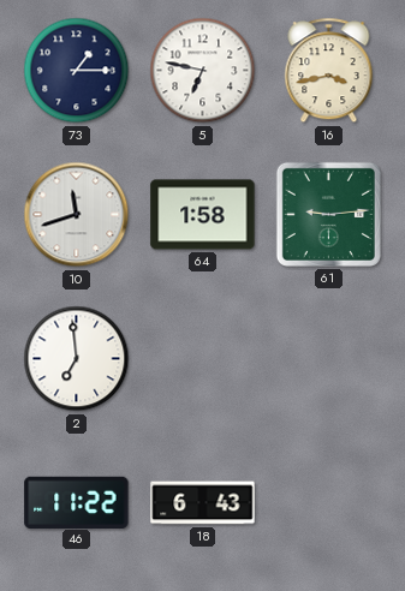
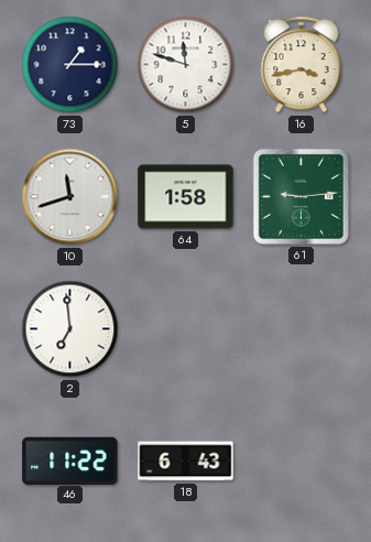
5: 6:47 -> 11:48 (186, 65)
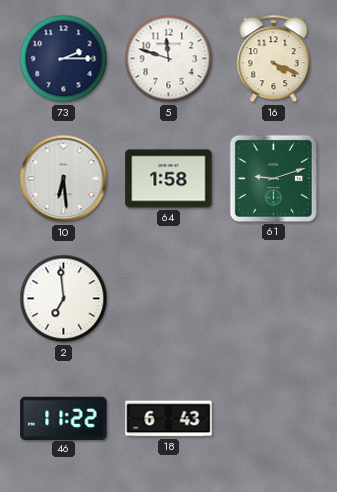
73: 1:15 -> 2:15 (64, 59)
16: 3:43 -> 4:19 (274, 59)
10: 11:42 -> 6:29 (64, 179)
61: 9:14 -> 9:12 (273, 178)
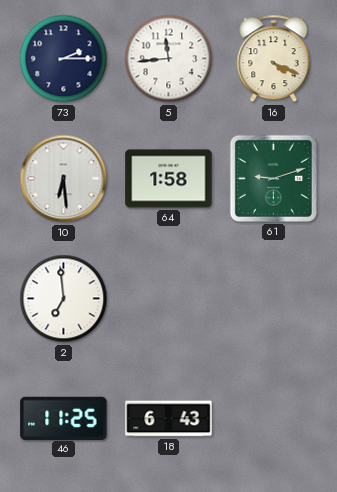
5: 11:48 -> 11:44 (169, 59)
46: 11:22 -> 11:25 (64, 418)
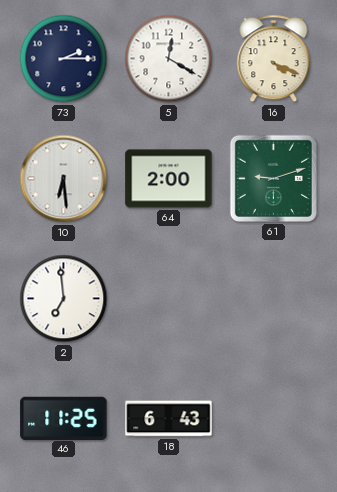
5: 11:44 -> 12:20 (169, 59)
64: 1:58 -> 2:00 (169, 179)
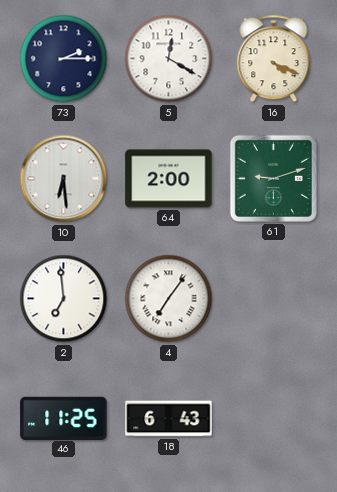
4: none -> 7:06 (169, 299)
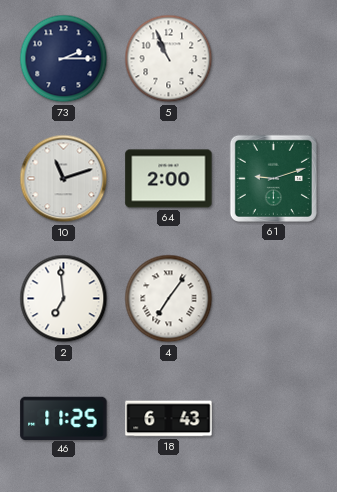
5: 12:20 -> 10:56 (169, 59)
16: 4:19 -> none (274, 59)
10: 6:29 -> 11:12 (64, 179)
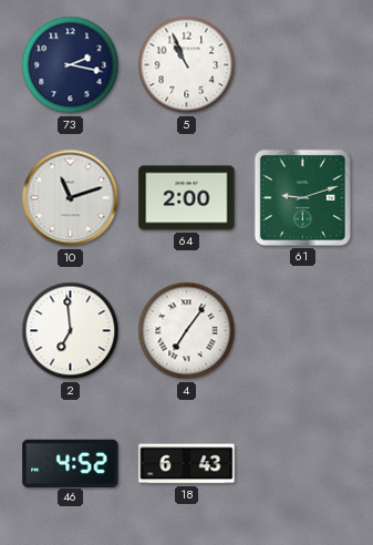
73: 2:15 -> 2:17 (71, 65)
46: 11:25 -> 4:52 (71, 463)
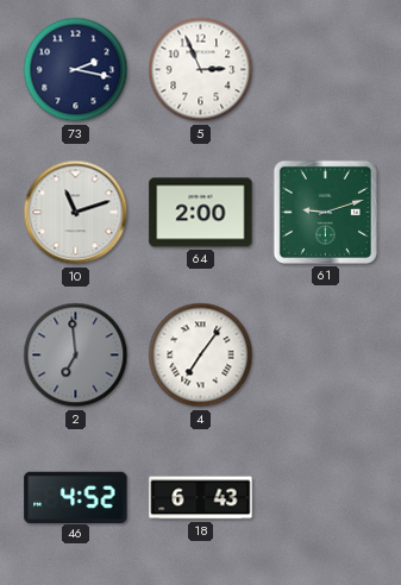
5: 10:56 -> 2:56 (201, 70)
2 dial: white -> grey (76, 356)
